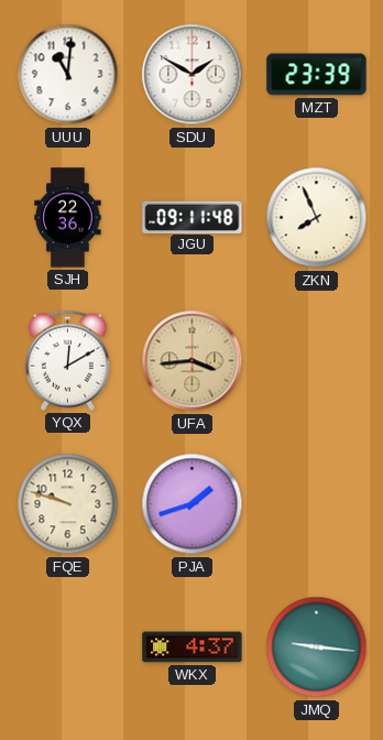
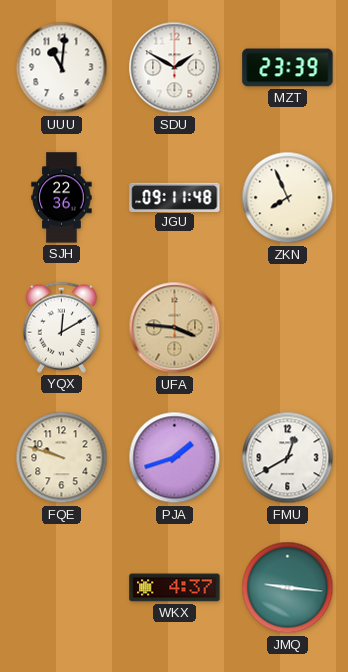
UFA: 3:44 -> 3:46 (175, 328)
FMU: none -> 12:40 (288, 458)
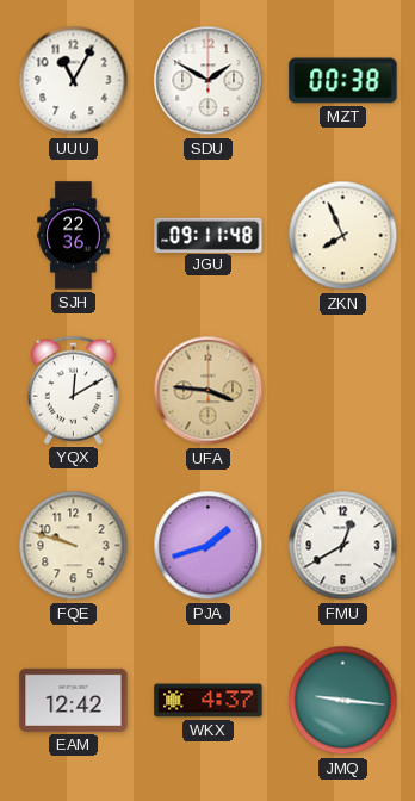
UUU: 11:01 -> 11:05 (74, 81)
MZT: 23:39 -> 00:38 (343, 81)
EAM: none -> 12:42 (74, 700)
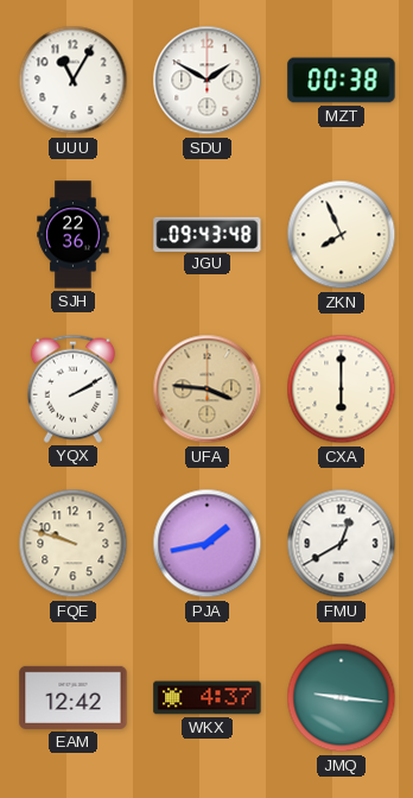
JGU: 09:11 -> 09:43 (208, 234)
YQX: 12:10 -> 2:10 (72, 388)
CXA: none -> 6:00 (342, 389)
PJA: 1:42 -> 1:43 (208, 544)
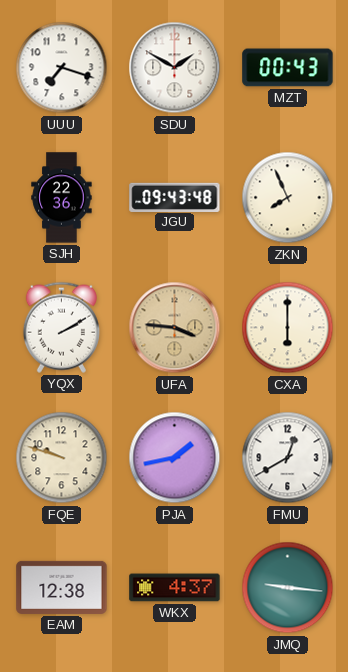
UUU: 11:05 -> 7:18 (62, 68)
MZT: 00:38 -> 00:43 (288, 68)
EAM: 12:42 -> 12:38 (62, 587)
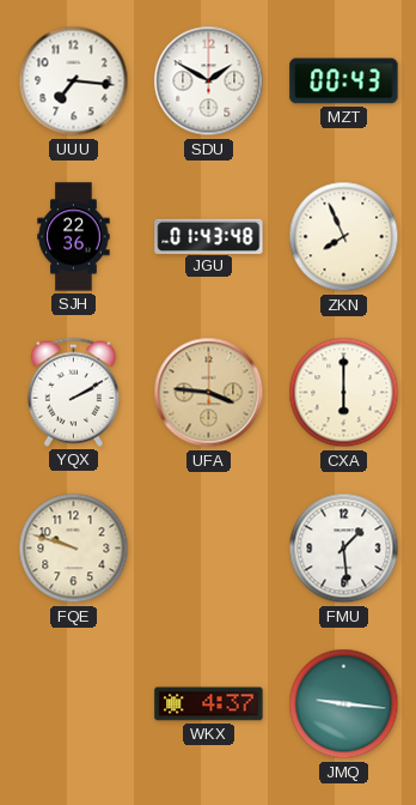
UUU: 7:18 -> 7:16 (74, 81)
JGU: 09:43 -> 01:43 (209, 236)
PJA: 1:43 -> none (175, 458)
FMU: 12:40 -> 1:29 (344, 549)
EAM: 12:38 -> none (62, 587)
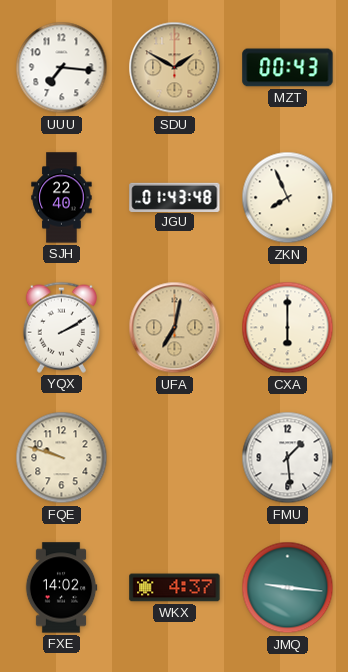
SDU dial: white -> champagne (175, 68)
SJH: 22:36 -> 22:40 (62, 198)
UFA: 3:46 -> 7:02 (175, 328)
FXE: none -> 14:02 (61, 588)
